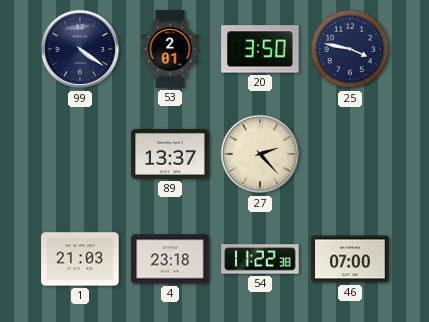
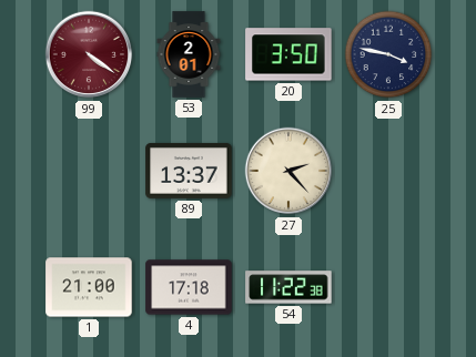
99 dial: navy -> burgundy (89, 54)
1: 21:03 -> 21:00 (89, 287)
4: 23:18 -> 17:18 (189, 287)
46: 07:00 -> none (350, 259)
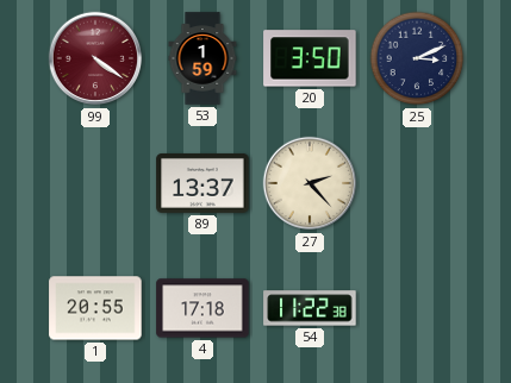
53: 2:01 -> 1:59 (202, 58)
25: 3:47 -> 3:11 (417, 58)
1: 21:00 -> 20:55 (95, 308)
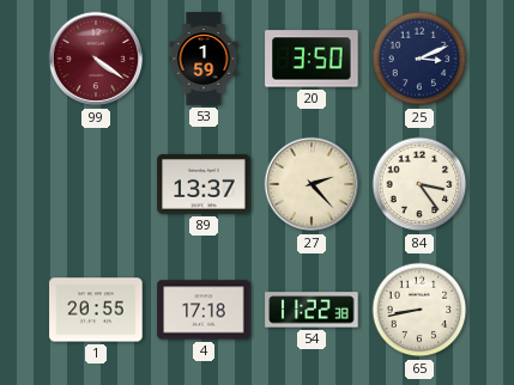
84: none -> 3:24 (419, 184)
65: none -> 8:43 (419, 310)
